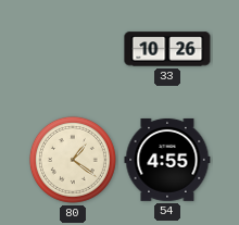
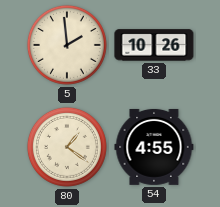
5: none -> 1:59 (67, 45)
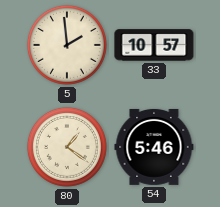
33: 10:26 -> 10:57 (154, 45)
54: 4:55 -> 5:46 (154, 147)
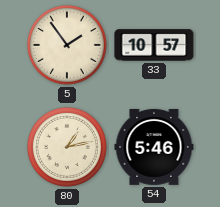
5: 1:59 -> 1:54 (67, 45)
80: 1:21 -> 1:13 (67, 147)
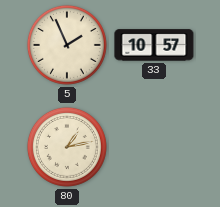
5: 1:54 -> 1:56 (67, 45)
54: 5:46 -> none (154, 147)
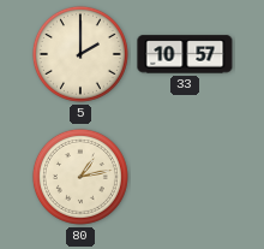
5: 1:56 -> 2:00 (80, 54)
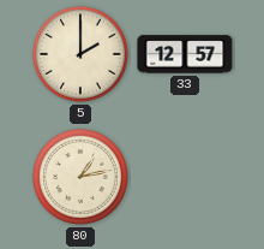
33: 10:57 -> 12:57 (185, 54)
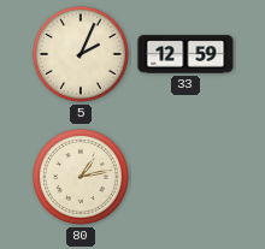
5: 2:00 -> 2:04 (81, 54)
33: 12:57 -> 12:59 (185, 54)
